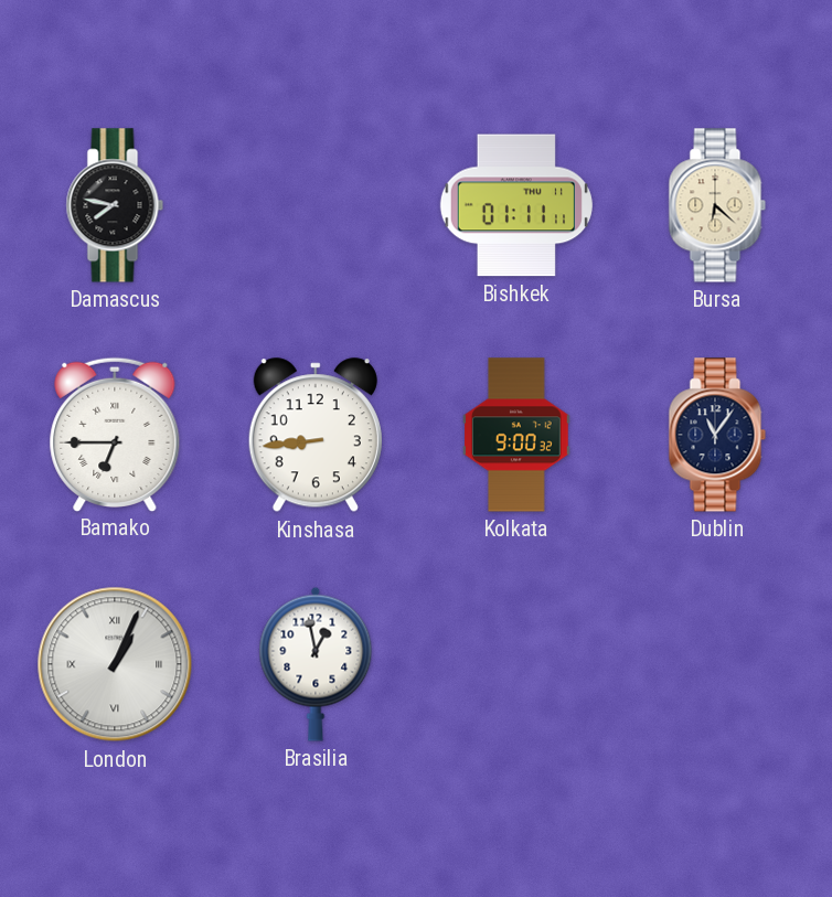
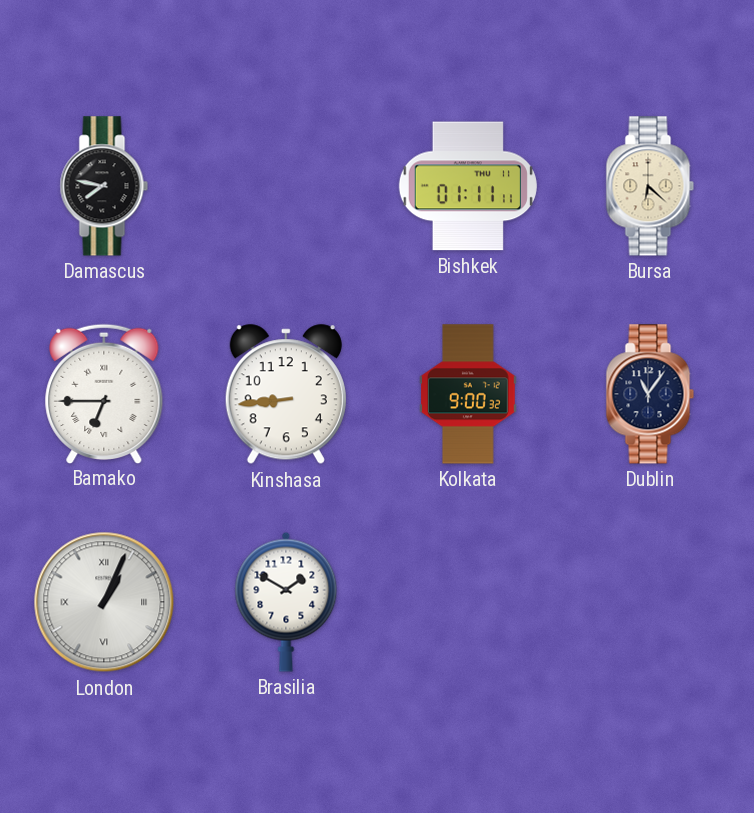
Brasilia: 12:58 -> 1:50 (286, 602)
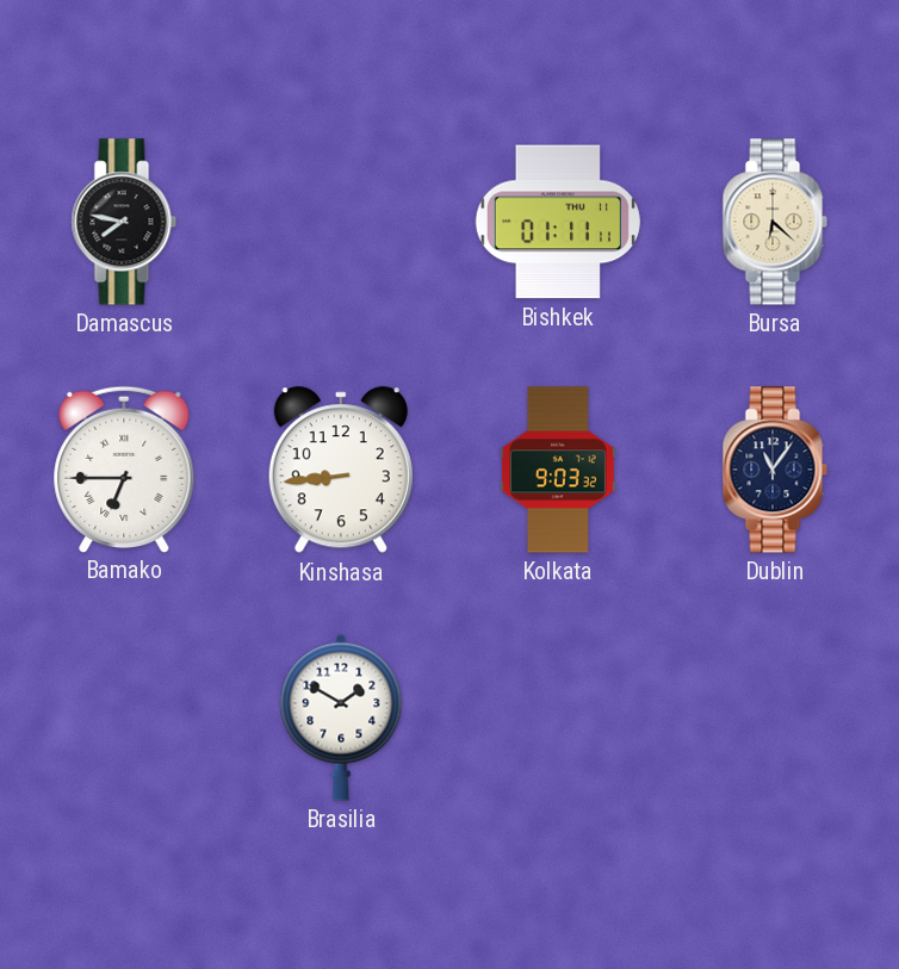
Kolkata: 9:00 -> 9:03 (558, 470)
London: 1:04 -> none (104, 602)
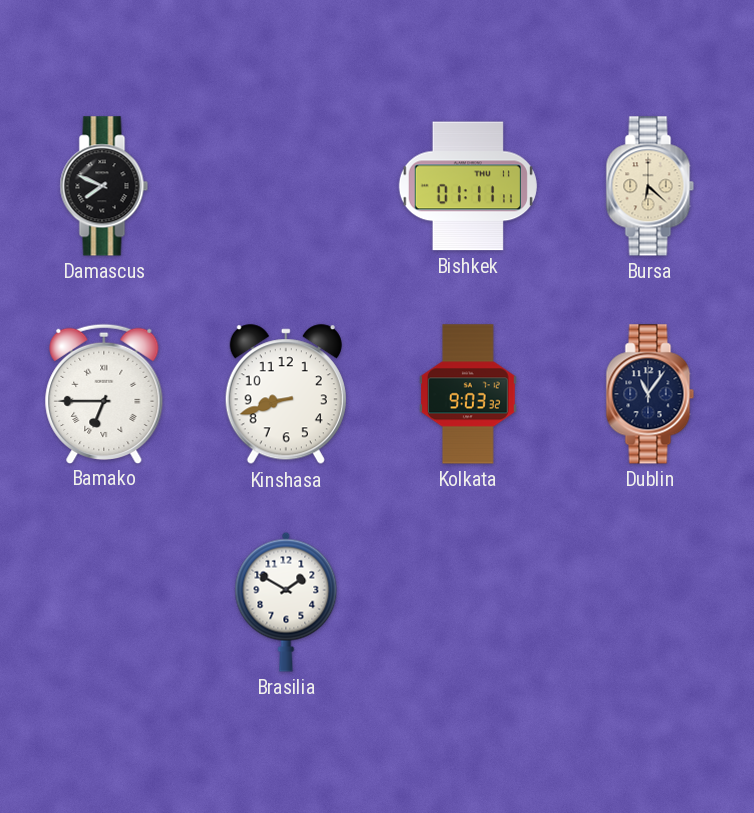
Damascus: 7:47 -> 7:49 (104, 186)
Kinshasa: 8:44 -> 8:42 (286, 395)
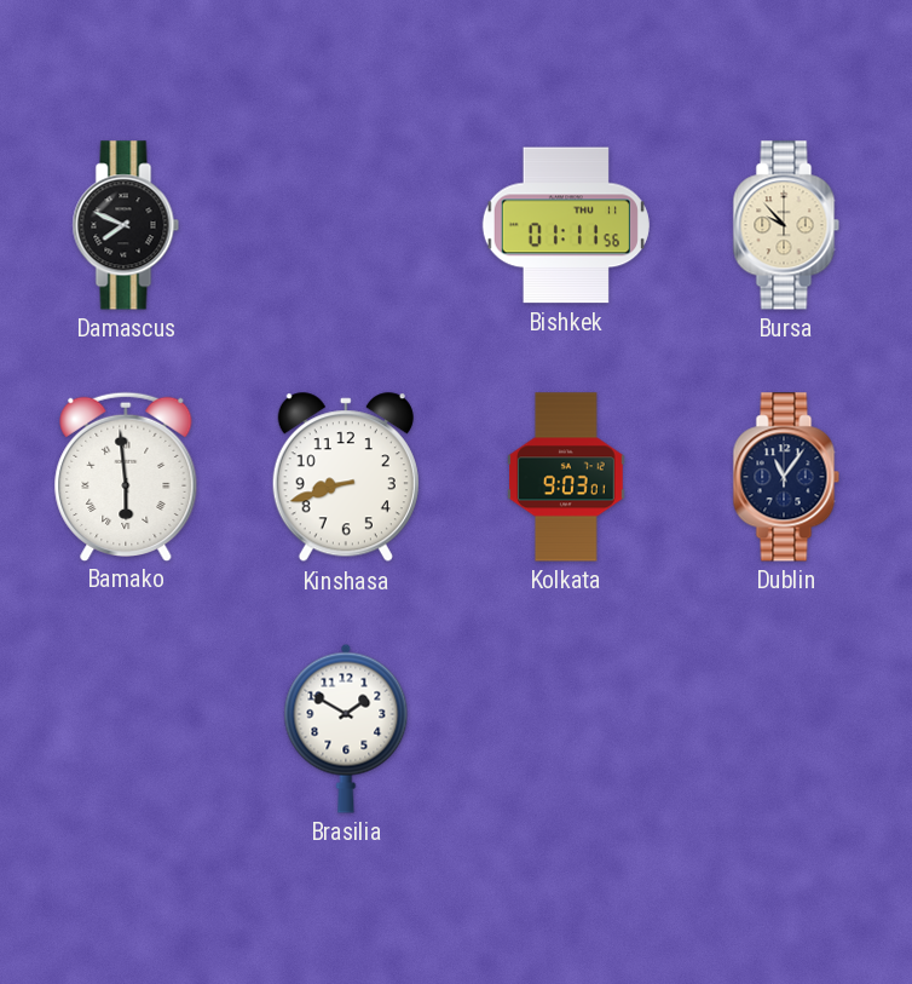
Bishkek: 01:11:11 -> 01:11:56 (566, 225)
Bursa: 6:22 -> 9:53 (786, 225)
Bamako: 6:45 -> 5:59 (126, 476)
Kolkata: 9:03:32 -> 9:03:01 (566, 477)
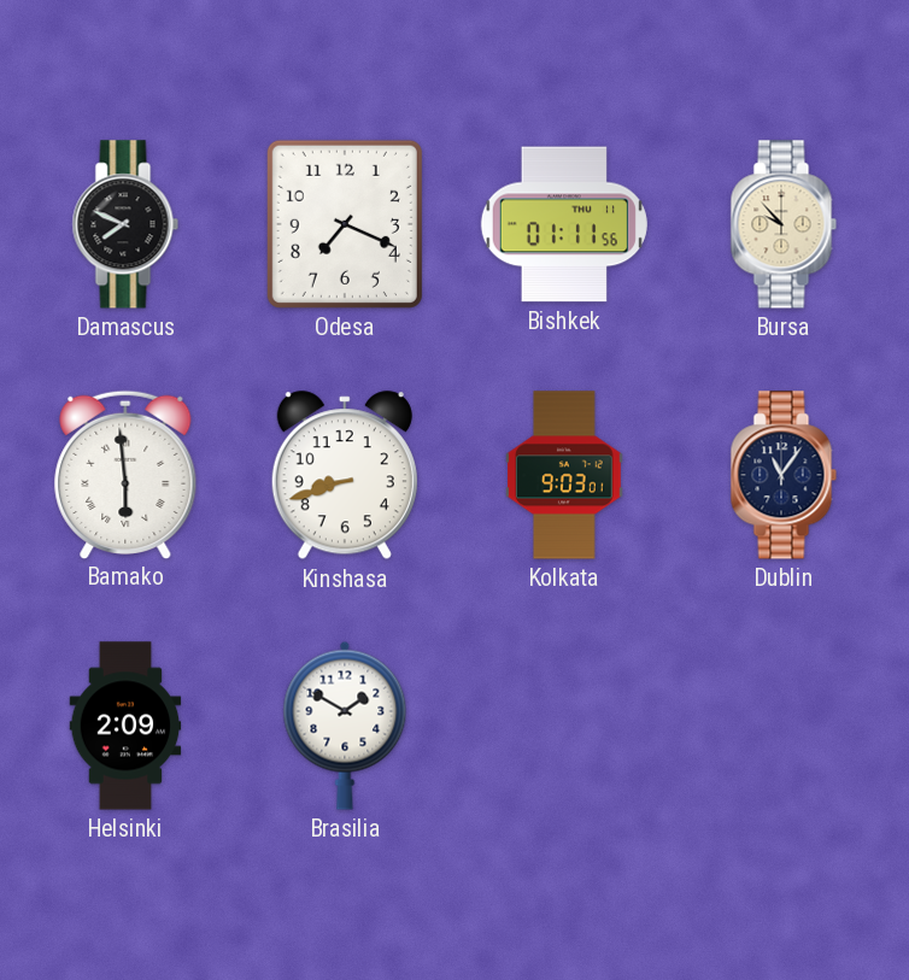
Odesa: none -> 7:19 (345, 224)
Helsinki: none -> 2:09 (125, 726)
